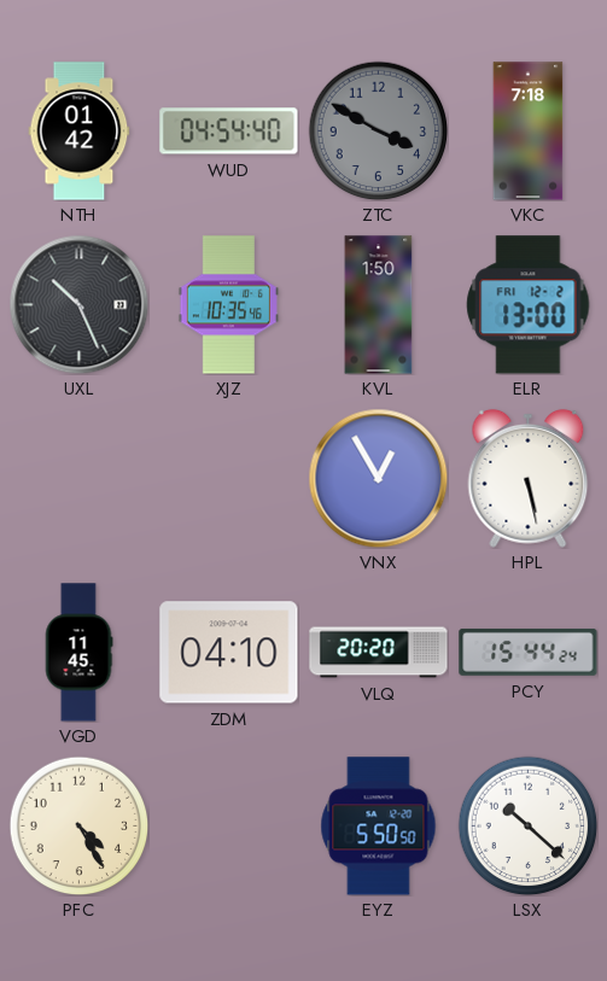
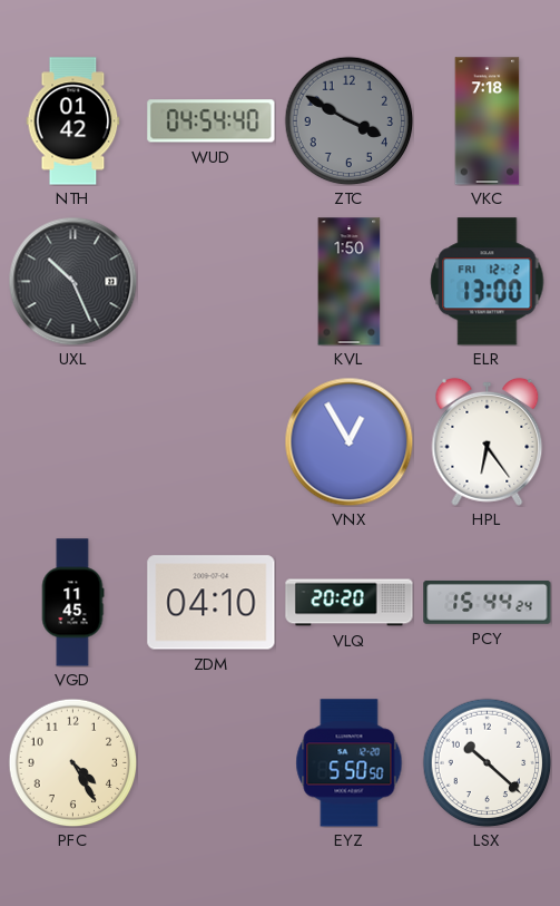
XJZ: 10:35 -> none (228, 305)
HPL: 5:28 -> 6:24 (488, 441)
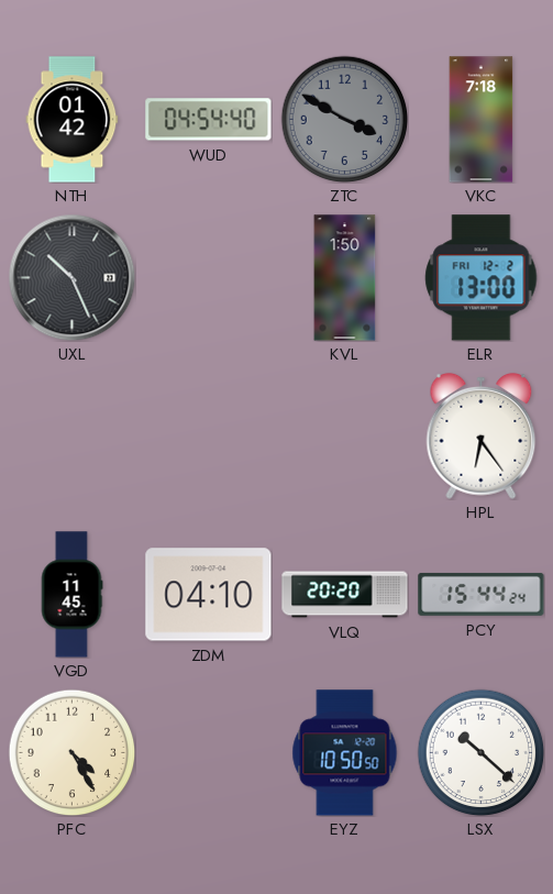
VNX: 12:55 -> none (348, 441)
EYZ: 5:50 -> 10:50 (345, 753)
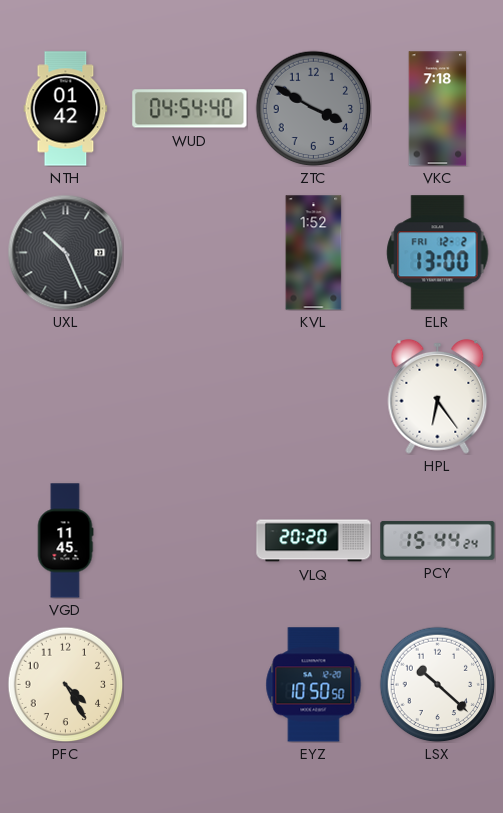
KVL: 1:50 -> 1:52 (314, 253)
ZDM: 04:10 -> none (209, 595)
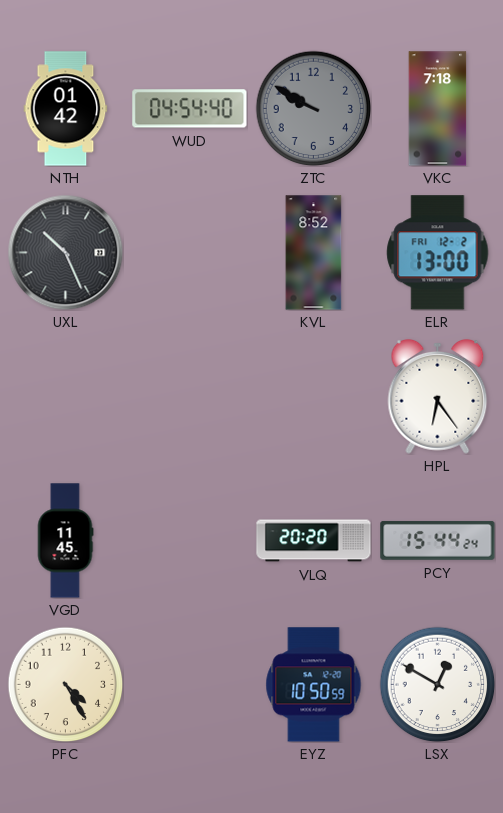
ZTC: 3:50 -> 9:50 (313, 108)
KVL: 1:52 -> 8:52 (314, 253)
EYZ: 10:50:50 -> 10:50:59 (314, 685)
LSX: 10:22 -> 12:50 (437, 684)
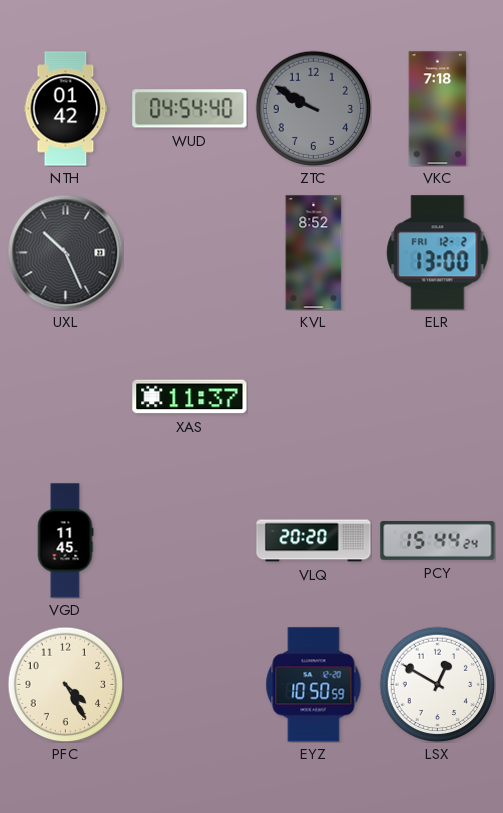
XAS: none -> 11:37 (190, 397)
HPL: 6:24 -> none (438, 396)
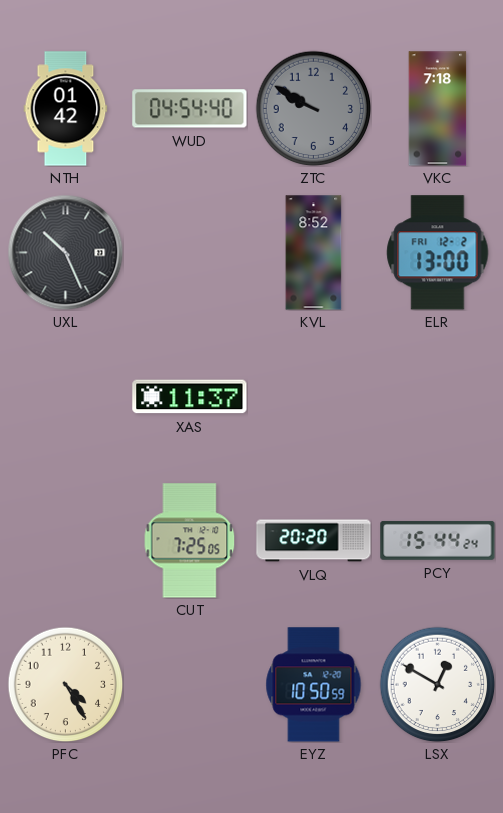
VGD: 11:45 -> none (65, 541)
CUT: none -> 7:25 (190, 541)
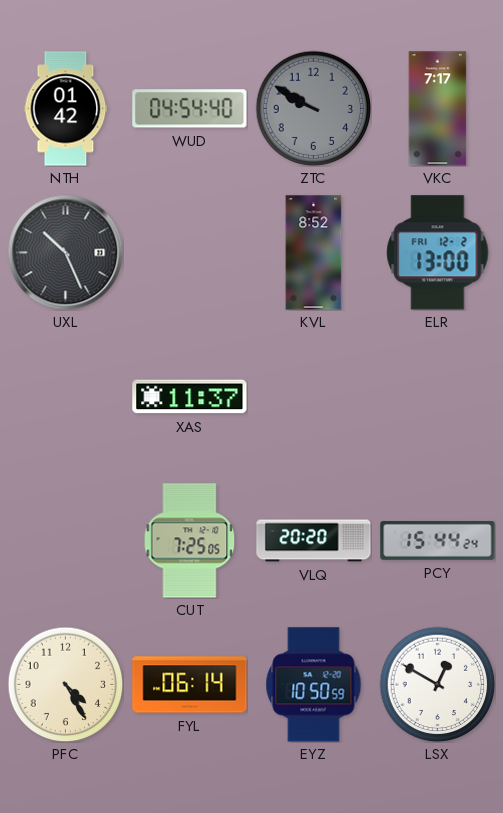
VKC: 7:18 -> 7:17 (438, 109)
FYL: none -> 06:14 (190, 685)
